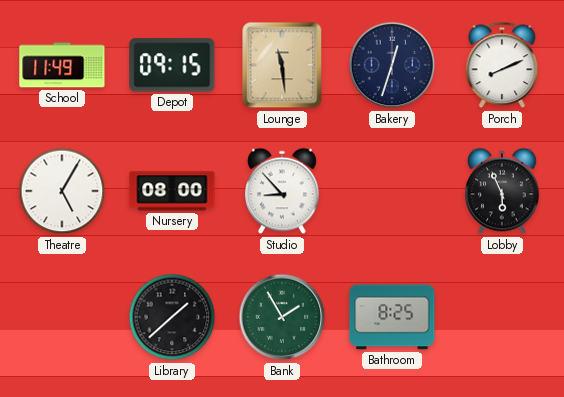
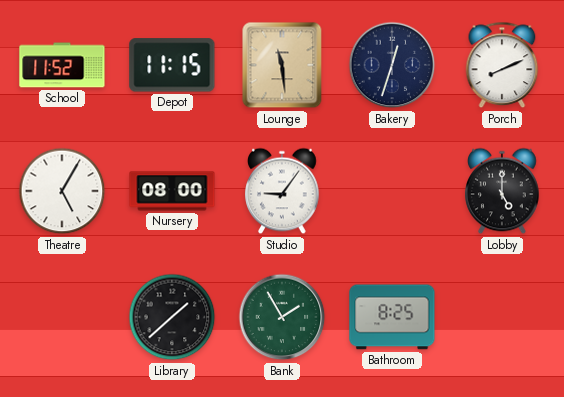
School: 11:49 -> 11:52 (62, 65)
Depot: 09:15 -> 11:15 (172, 65)
Studio: 8:53 -> 9:06 (282, 191)
Lobby: 5:56 -> 5:00 (502, 191)
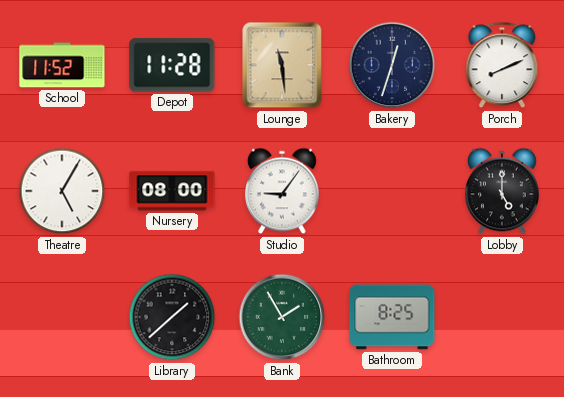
Depot: 11:15 -> 11:28 (172, 65)
